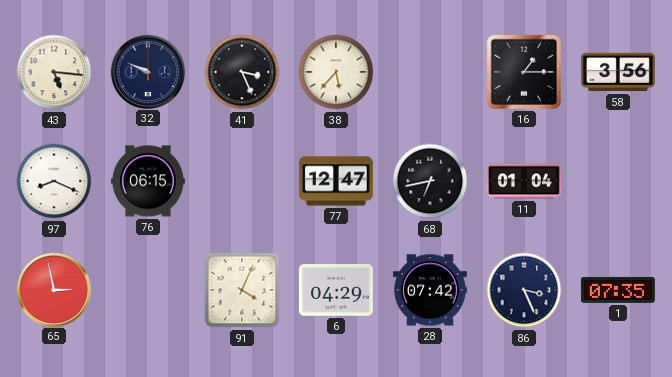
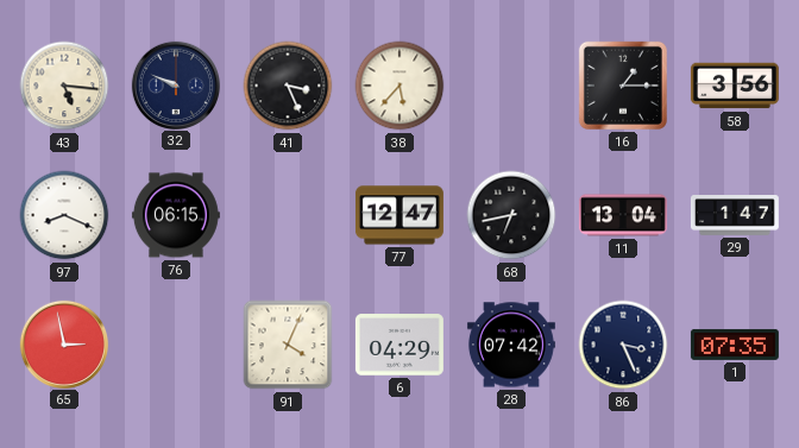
11: 01:04 -> 13:04 (623, 215)
29: none -> 1:47 (735, 216)
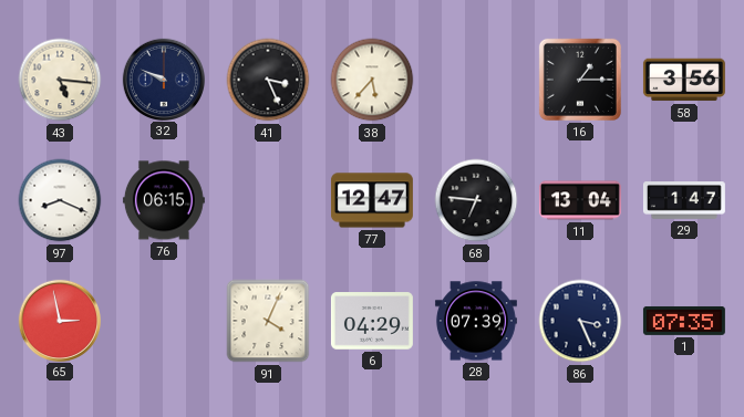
68: 6:43 -> 6:46 (476, 200)
28: 07:42 -> 07:39 (476, 321)
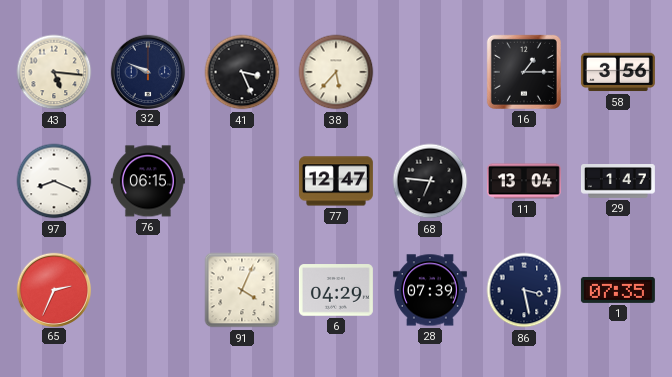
65: 2:58 -> 2:34 (53, 289)
86: 3:26 -> 3:28 (524, 290)
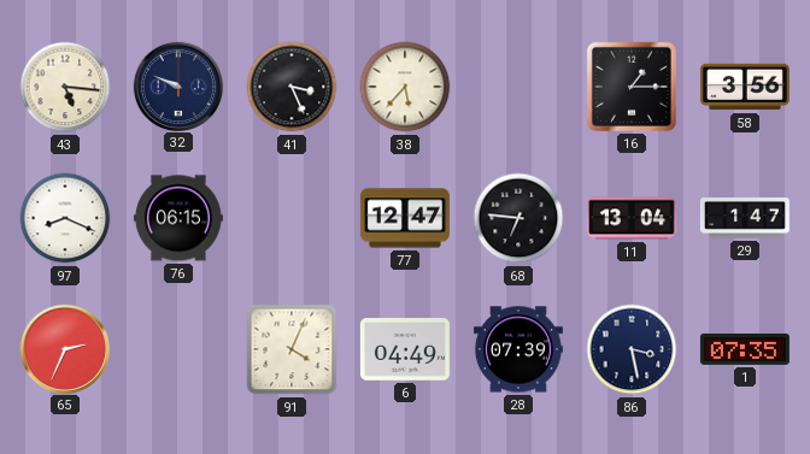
6: 04:29 -> 04:49 (405, 349)
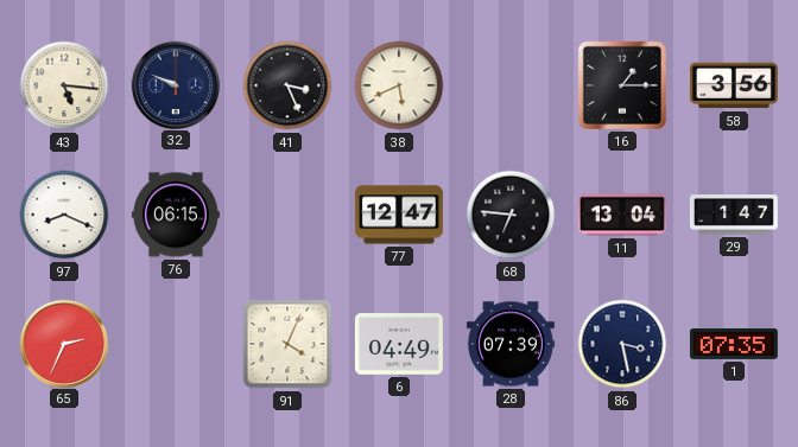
38: 5:37 -> 5:41 (399, 85)
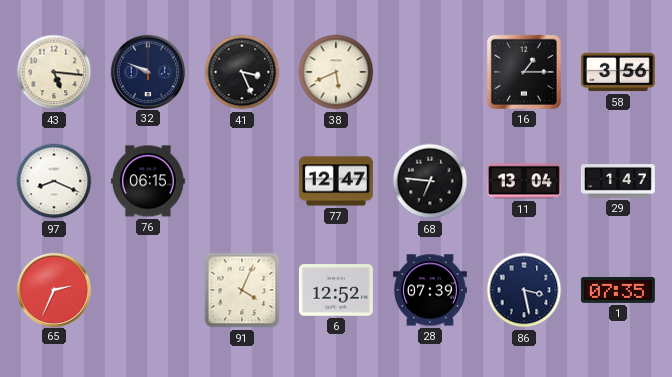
6: 04:49 -> 12:52 (336, 290)
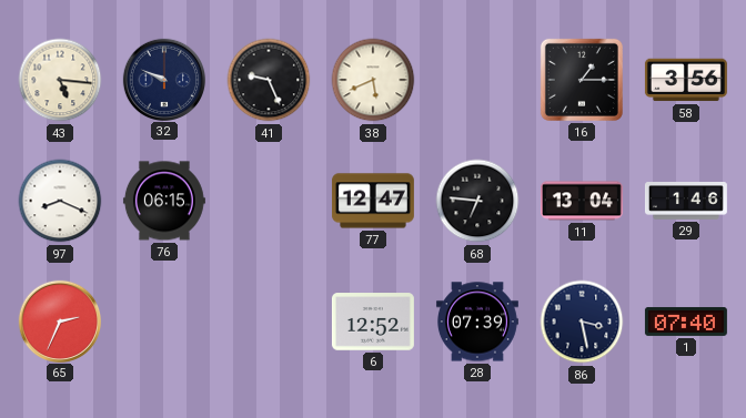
41: 3:26 -> 9:26 (269, 80)
29: 1:47 -> 1:46 (686, 202)
91: 4:04 -> none (242, 290)
1: 07:35 -> 07:40 (686, 322)
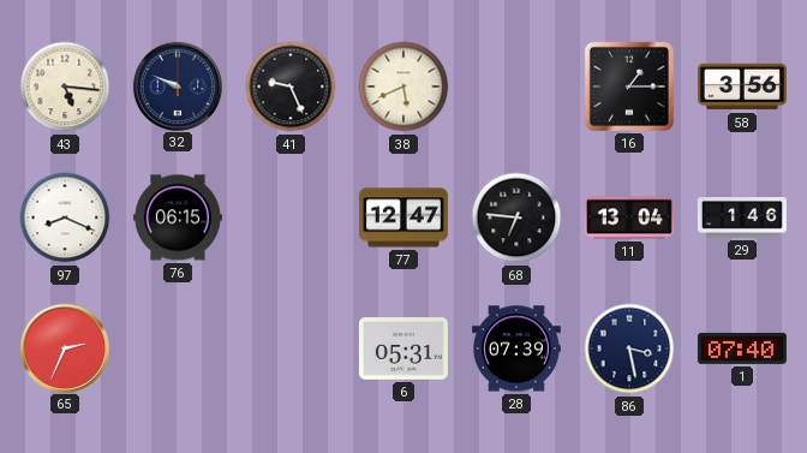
6: 12:52 -> 05:31 (403, 348)
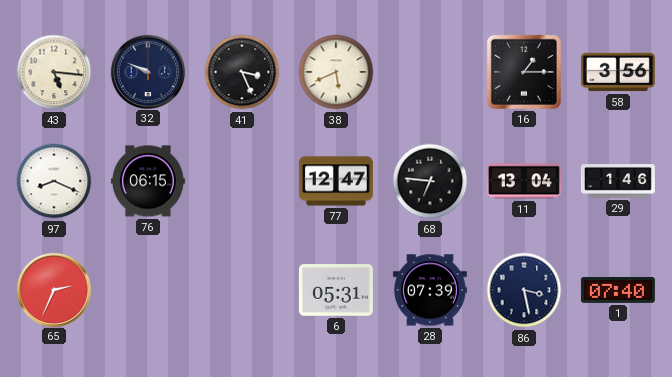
41: 9:26 -> 3:26 (242, 72)
